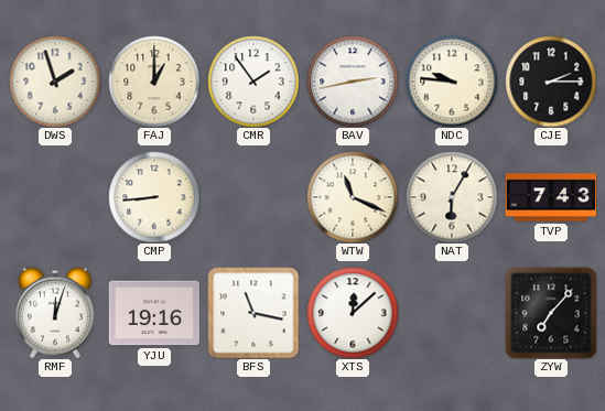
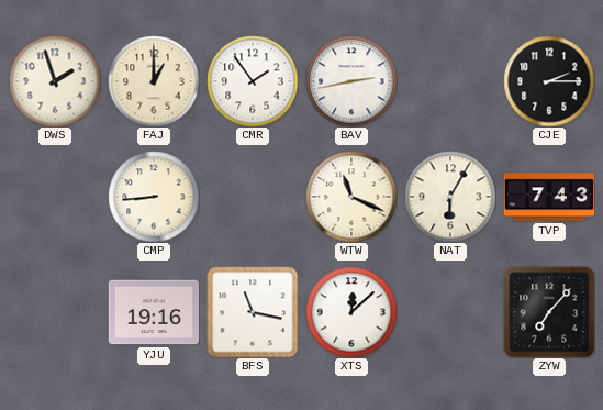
NDC: 9:46 -> none (452, 82)
RMF: 12:03 -> none (55, 313)
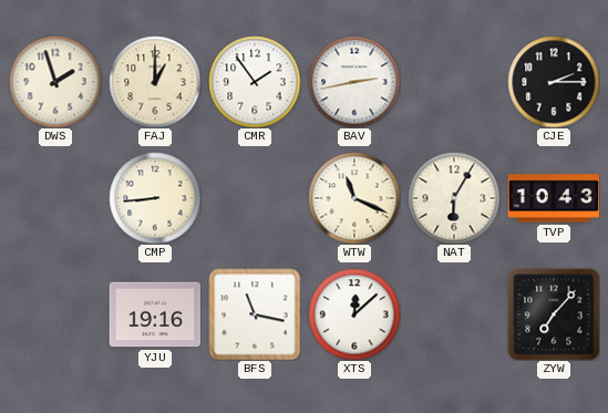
TVP: 7:43 -> 10:43 (554, 198)
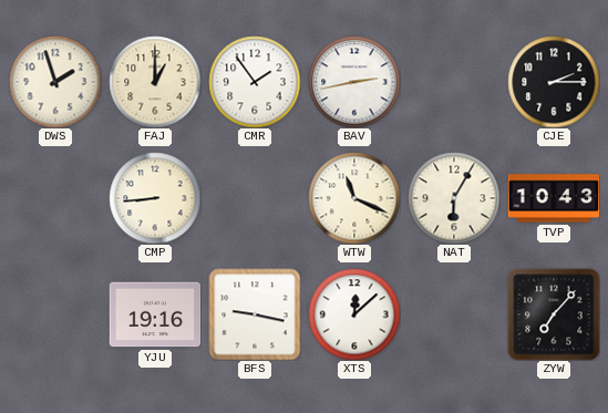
BFS: 11:17 -> 9:17 (255, 314)
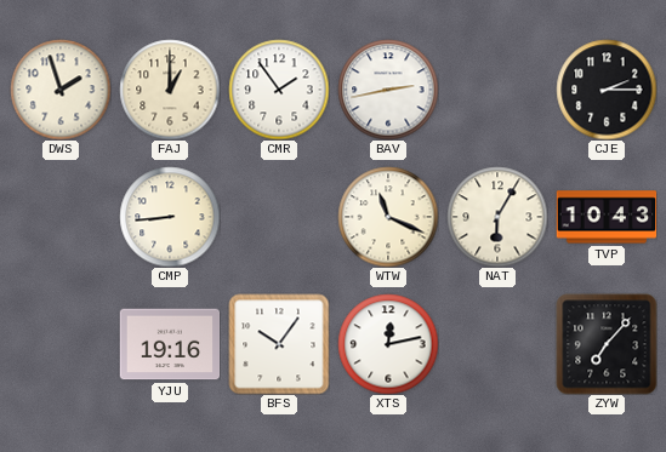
BFS: 9:17 -> 10:06 (279, 344)
XTS: 12:08 -> 12:13 (388, 344)
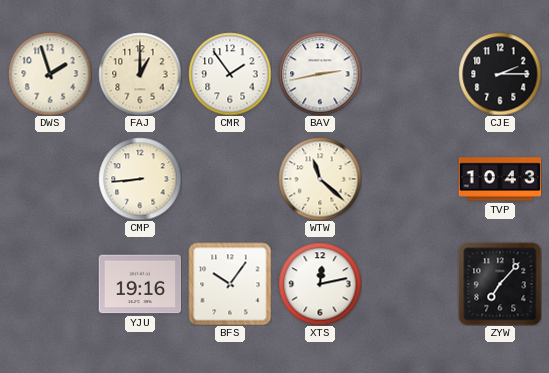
WTW: 11:19 -> 11:22 (320, 179)
NAT: 6:05 -> none (497, 217)
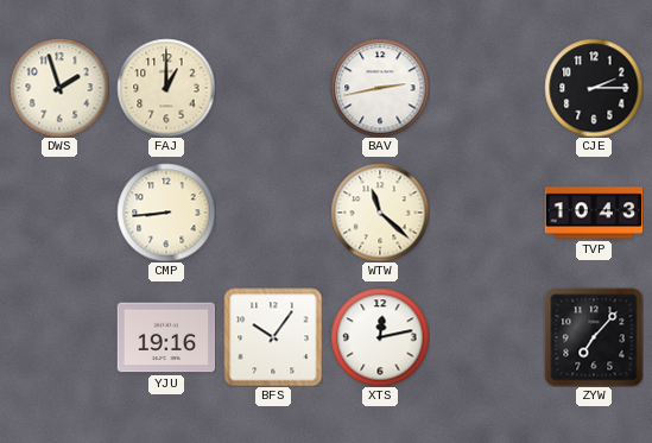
CMR: 1:54 -> none (230, 74)
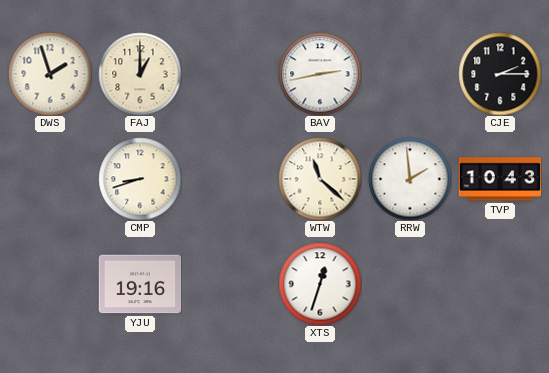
CMP: 8:44 -> 8:42 (140, 179)
RRW: none -> 1:59 (410, 179)
BFS: 10:06 -> none (273, 337)
XTS: 12:13 -> 12:33 (320, 284)
ZYW: 7:07 -> none (594, 337)
